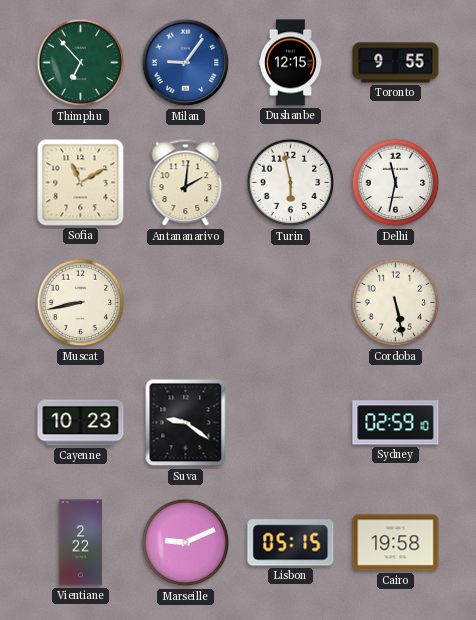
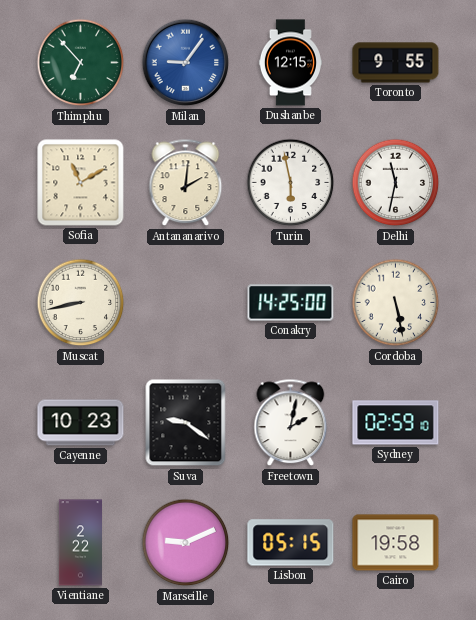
Conakry: none -> 14:25 (291, 303)
Freetown: none -> 2:02 (291, 423)
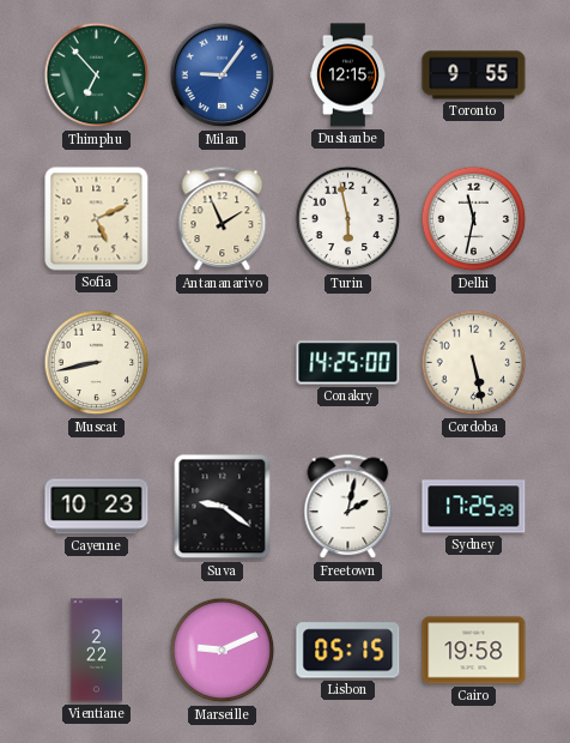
Sofia: 11:10 -> 5:11 (97, 219)
Antananarivo: 2:01 -> 1:56 (223, 219)
Sydney: 02:59 -> 17:25 (474, 507)
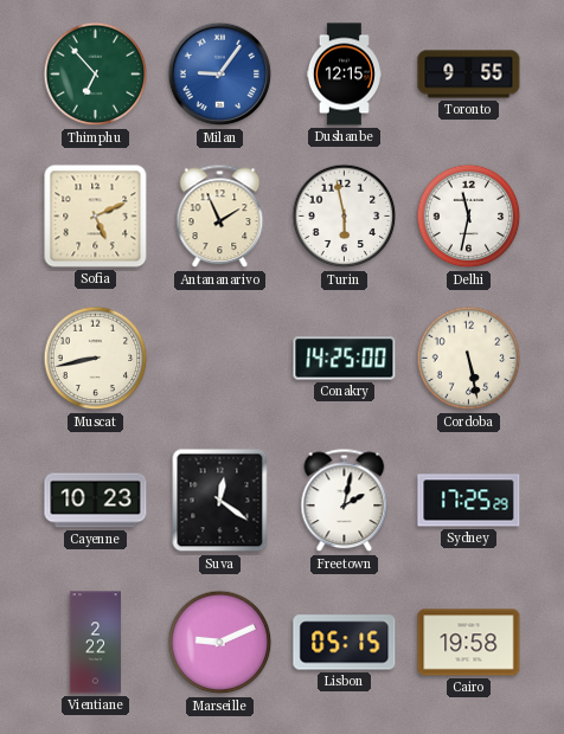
Suva: 9:21 -> 12:21 (220, 501)
